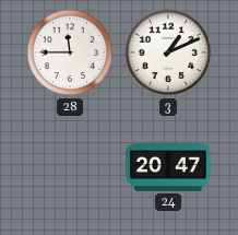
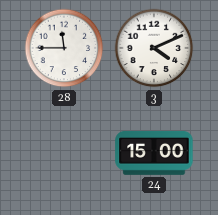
3: 1:11 -> 4:11 (154, 48)
24: 20:47 -> 15:00 (154, 153)
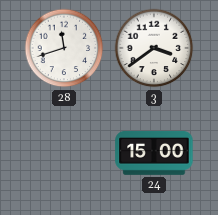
28: 11:45 -> 11:42 (64, 48)
3: 4:11 -> 3:39 (154, 48)
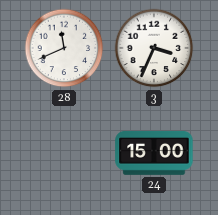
28: 11:42 -> 11:41 (64, 48)
3: 3:39 -> 3:34 (154, 48)
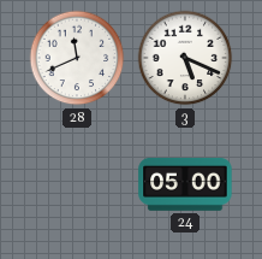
3: 3:34 -> 5:19 (185, 58)
24: 15:00 -> 05:00 (185, 184)
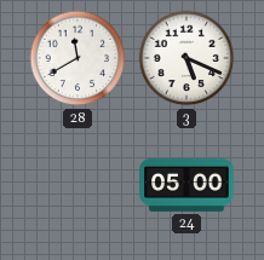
28: 11:41 -> 11:40 (78, 58)
